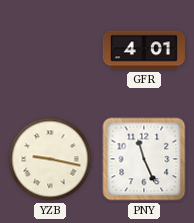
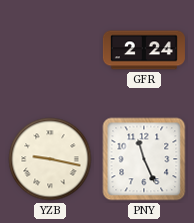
GFR: 4:01 -> 2:24 (144, 50)
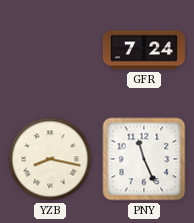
GFR: 2:24 -> 7:24 (144, 50)
YZB: 9:17 -> 8:17 (50, 159)
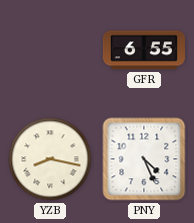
GFR: 7:24 -> 6:55 (144, 50)
PNY: 11:26 -> 4:26 (144, 159)
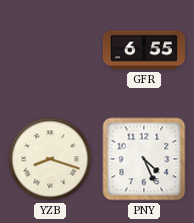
YZB: 8:17 -> 8:18 (50, 159)
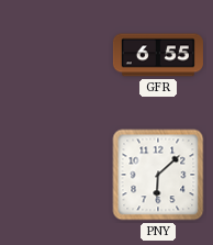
YZB: 8:18 -> none (50, 159)
PNY: 4:26 -> 6:08 (158, 175)
